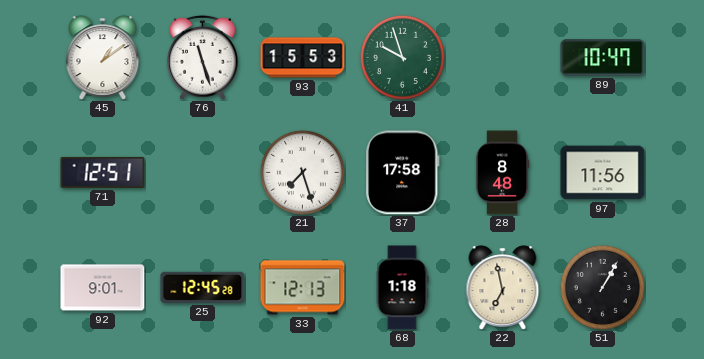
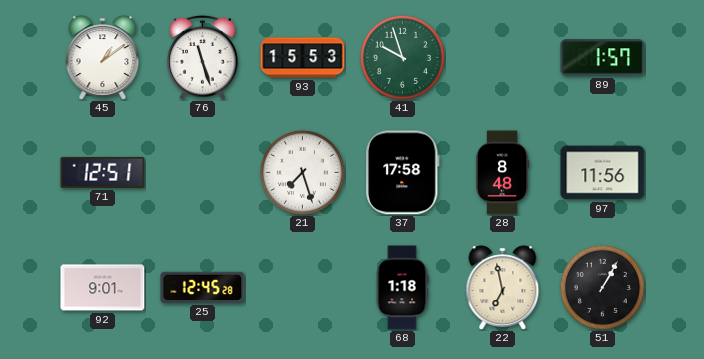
89: 10:47 -> 1:57 (603, 58)
33: 12:13 -> none (303, 288)
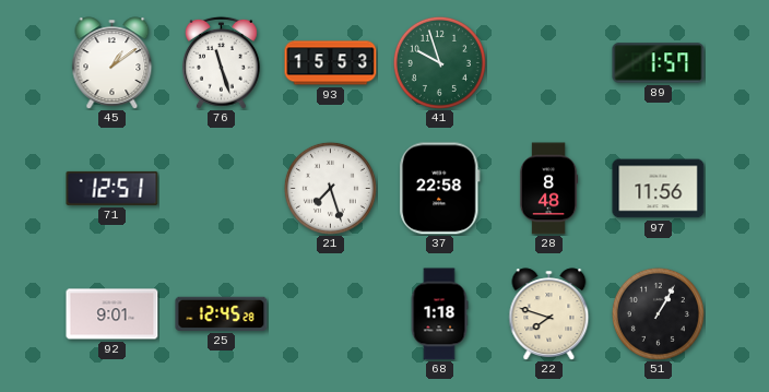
37: 17:58 -> 22:58 (440, 189)
22: 6:58 -> 7:48 (549, 314)
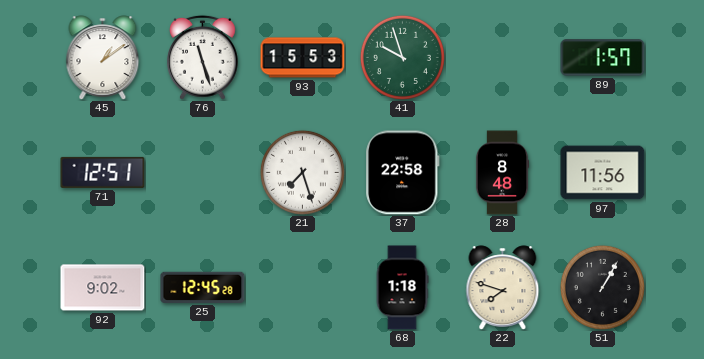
92: 9:01 -> 9:02 (103, 288)
